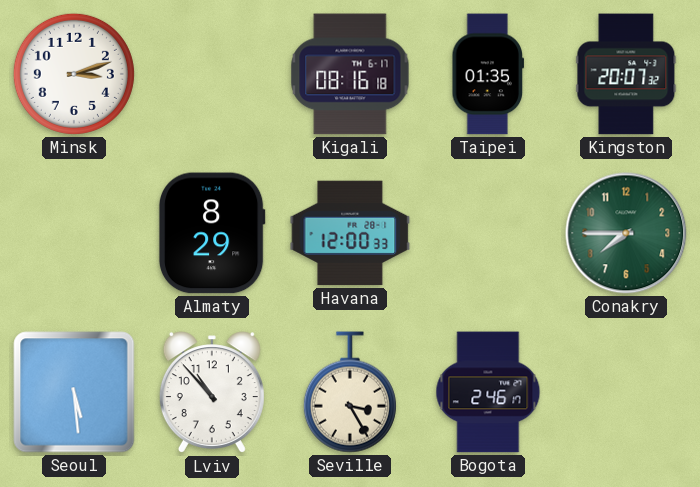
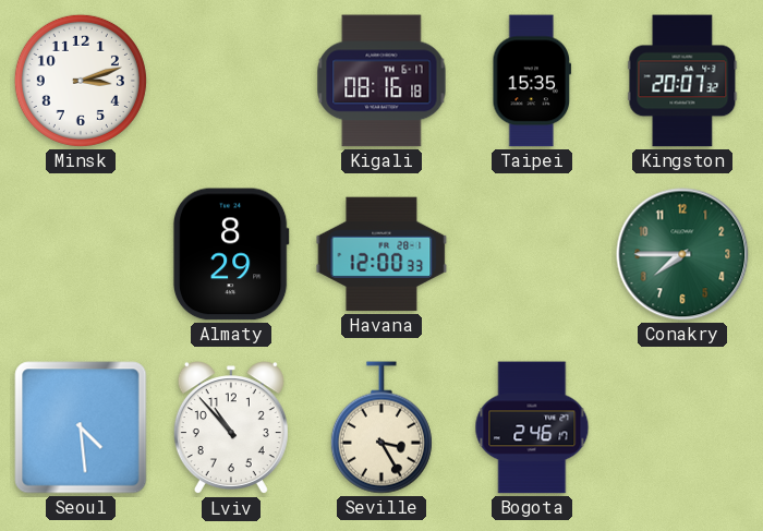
Taipei: 01:35 -> 15:35 (532, 81)
Seoul: 5:29 -> 4:29 (81, 427)
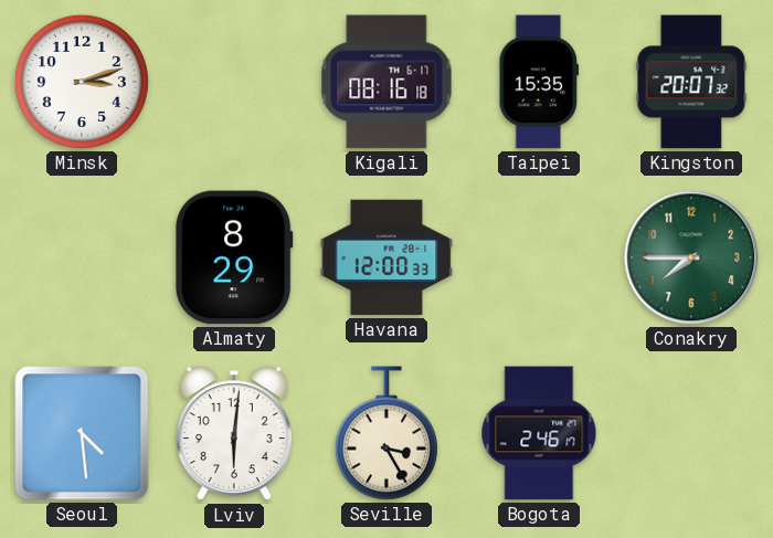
Lviv: 10:53 -> 6:01 (234, 434)
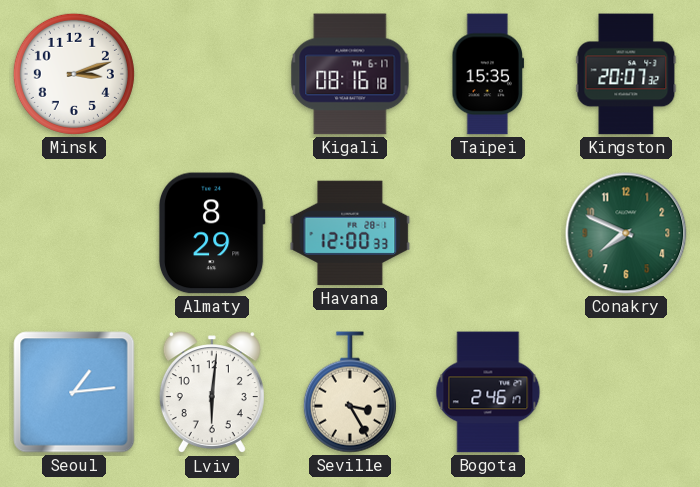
Conakry: 7:45 -> 7:49 (626, 233)
Seoul: 4:29 -> 1:14 (74, 392)
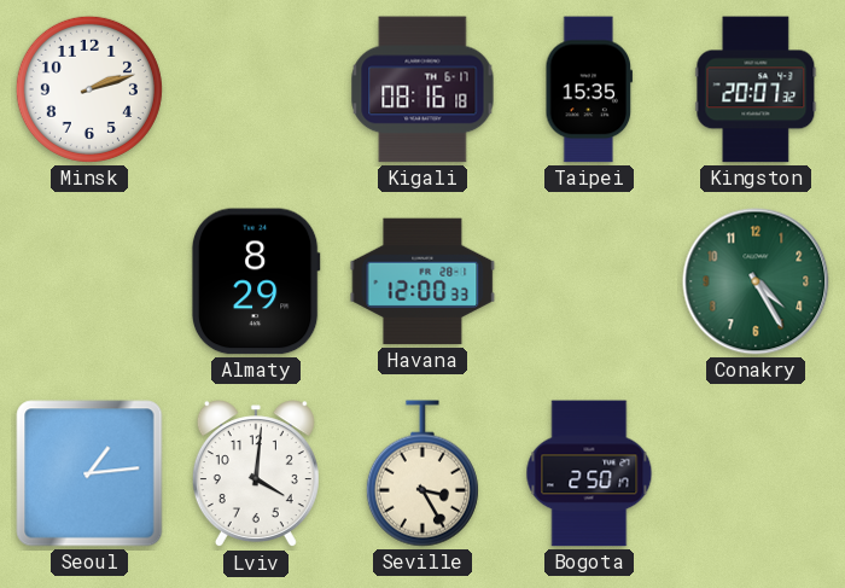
Minsk: 3:12 -> 2:12 (89, 89)
Conakry: 7:49 -> 4:25 (756, 281)
Lviv: 6:01 -> 4:01 (256, 475)
Bogota: 2:46 -> 2:50 (589, 473)
